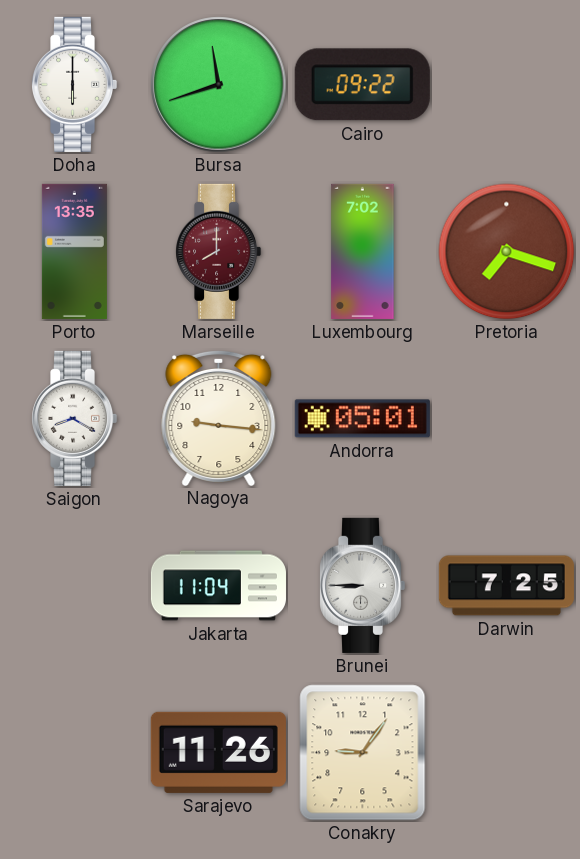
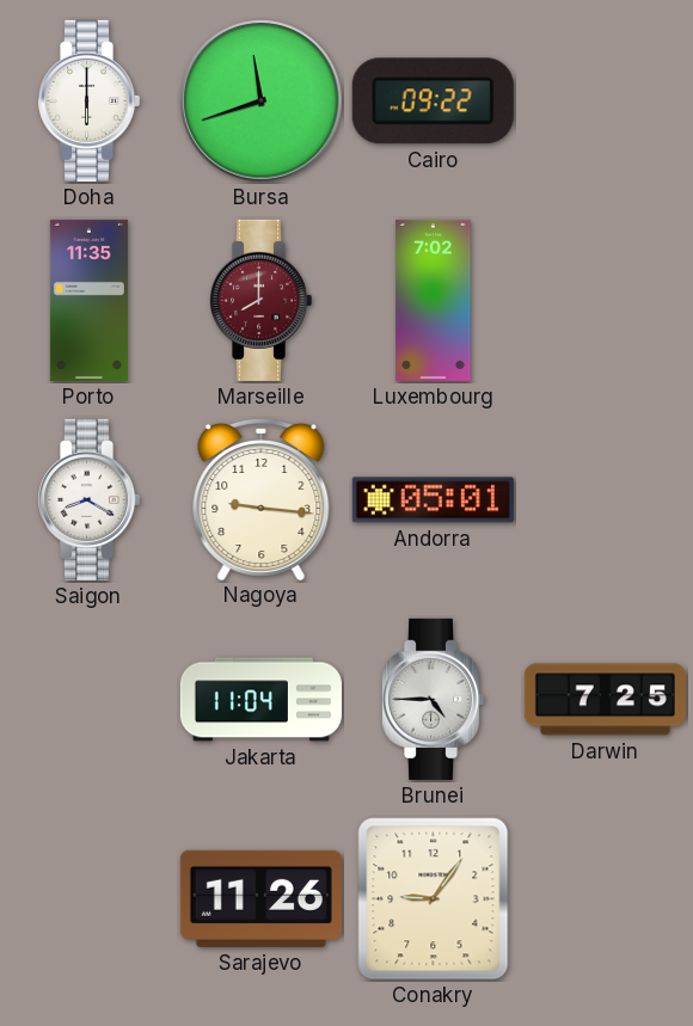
Porto: 13:35 -> 11:35 (88, 300)
Pretoria: 7:18 -> none (507, 252)
Brunei: 8:45 -> 4:45 (434, 699)
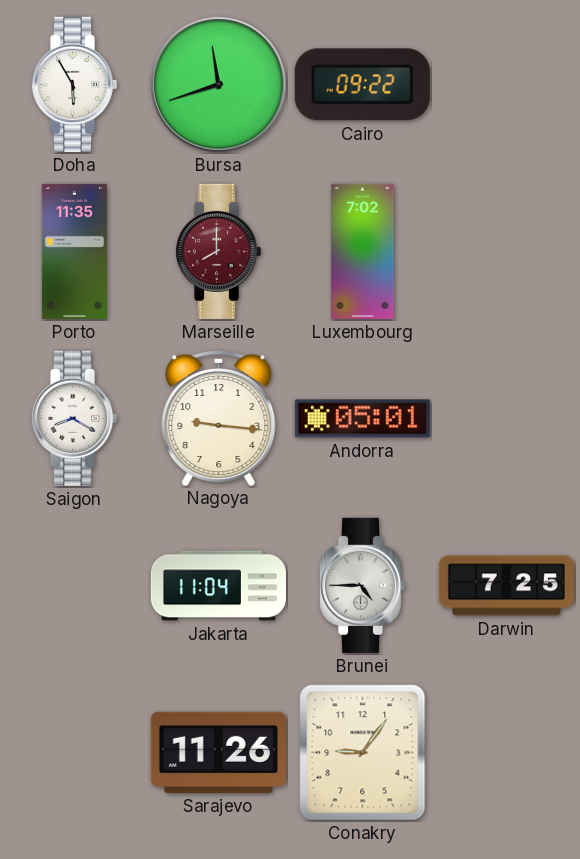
Doha: 6:00 -> 5:55 (75, 84)
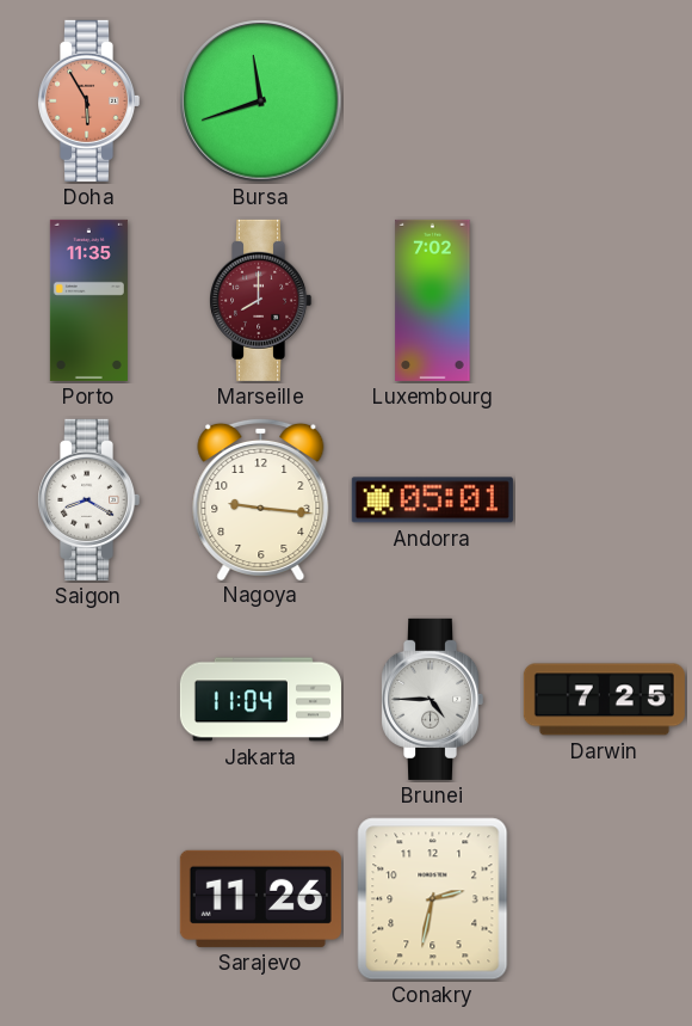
Doha dial: white -> salmon (89, 100)
Cairo: 09:22 -> none (362, 85)
Conakry: 9:06 -> 2:32 (433, 899)
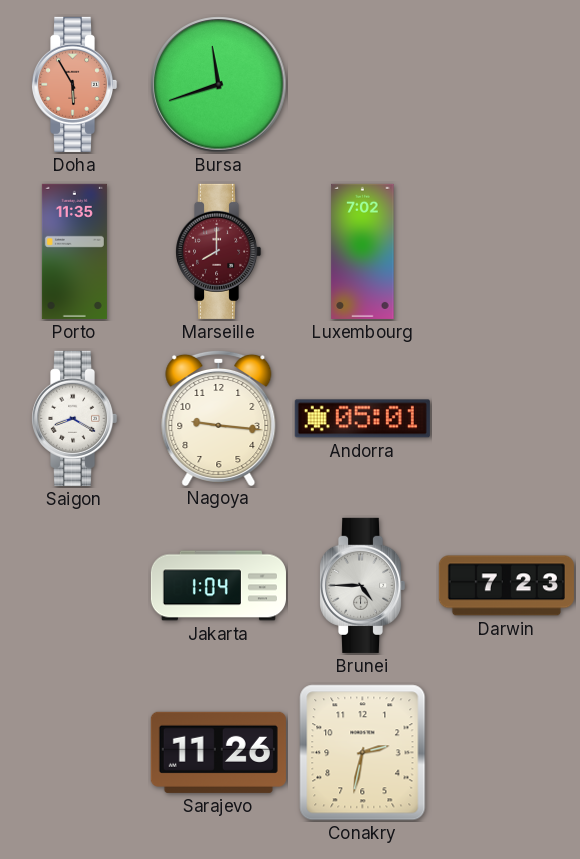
Jakarta: 11:04 -> 1:04 (218, 586)
Darwin: 7:25 -> 7:23 (506, 586)
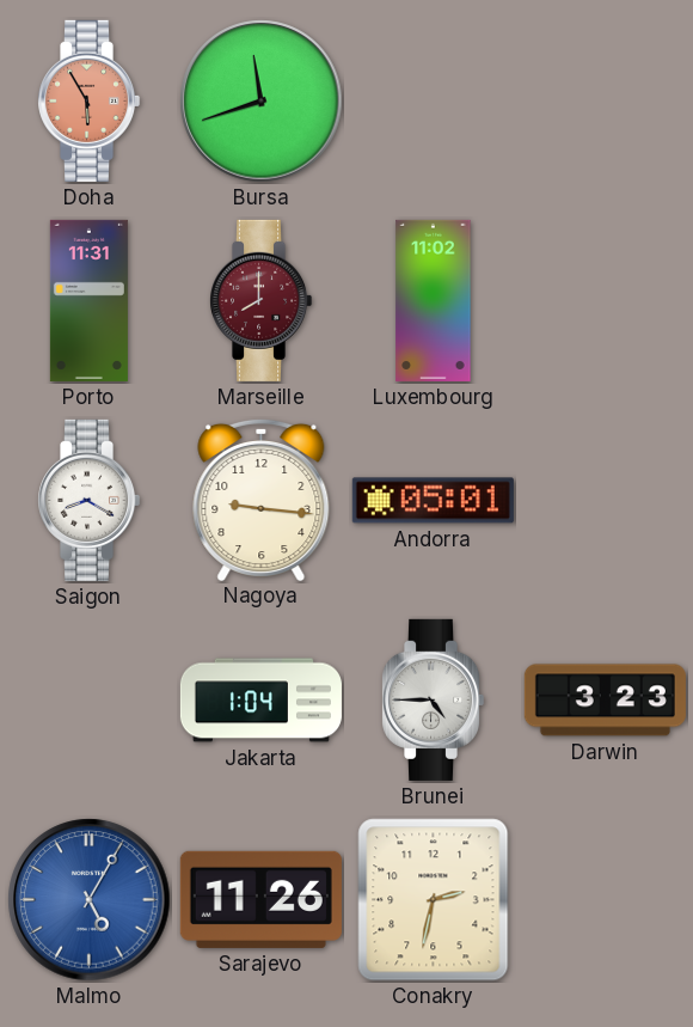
Porto: 11:35 -> 11:31 (88, 300)
Luxembourg: 7:02 -> 11:02 (434, 300)
Darwin: 7:23 -> 3:23 (605, 701)
Malmo: none -> 5:05 (90, 900)
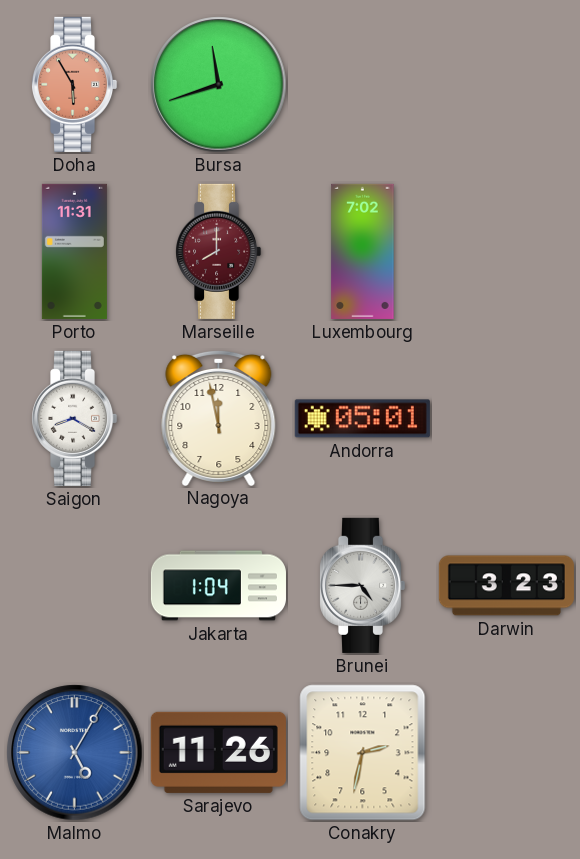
Luxembourg: 11:02 -> 7:02 (363, 251)
Nagoya: 9:16 -> 11:58 (219, 417)
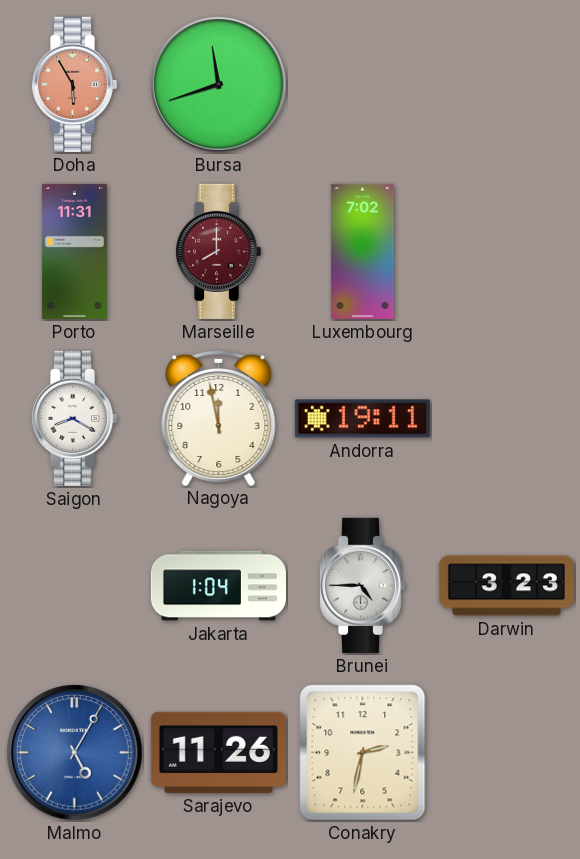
Andorra: 05:01 -> 19:11 (362, 419)
